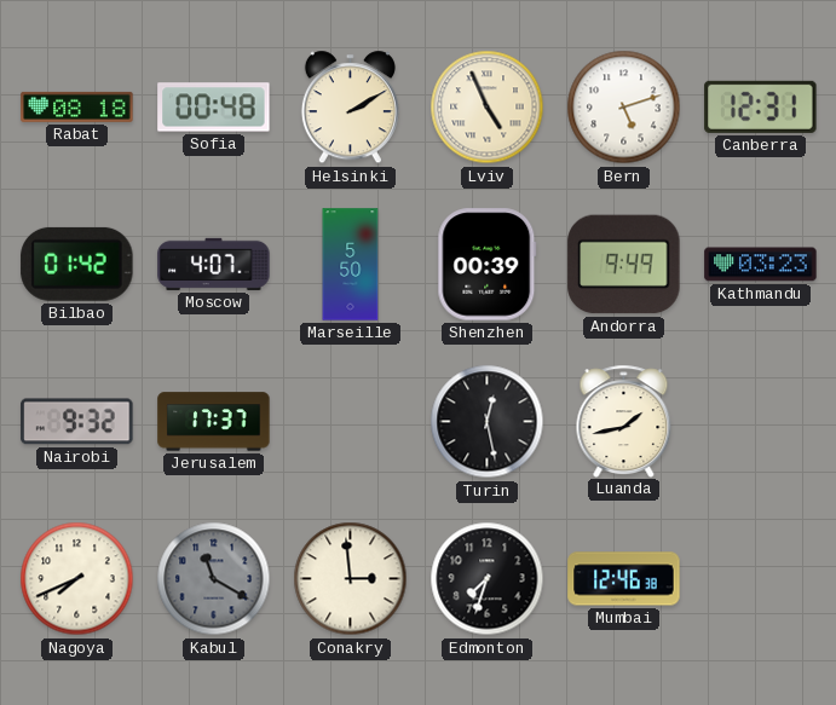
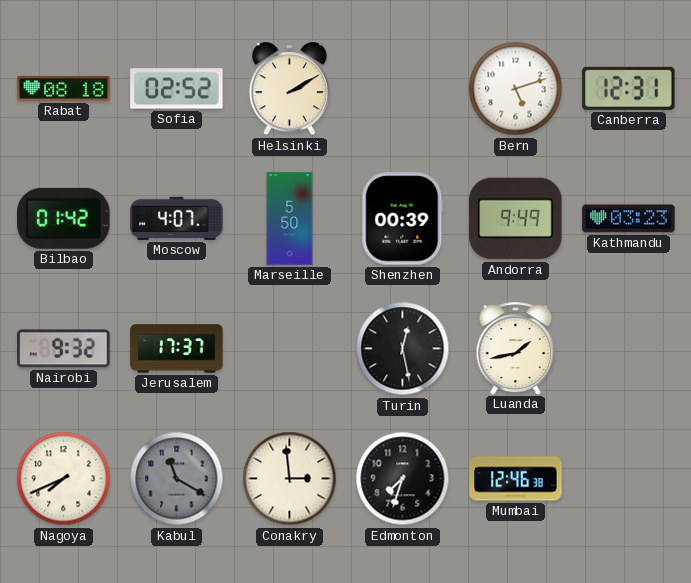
Sofia: 00:48 -> 02:52 (177, 89)
Lviv: 4:56 -> none (488, 108)
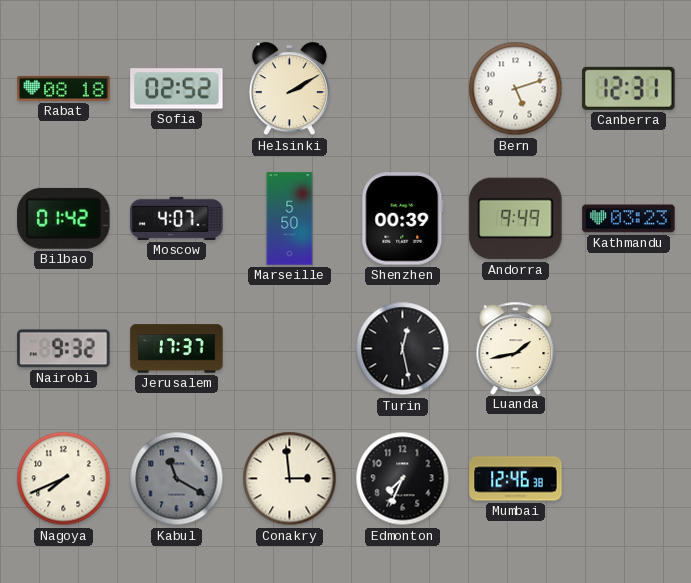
Edmonton: 7:33 -> 7:34 (403, 479)
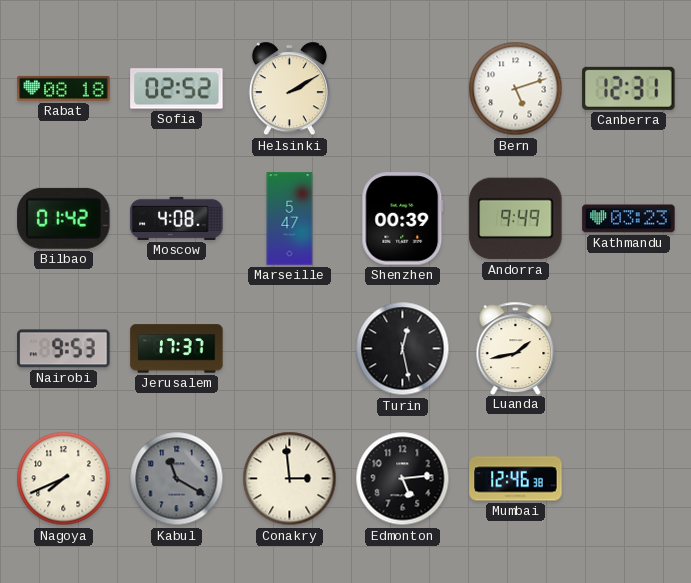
Moscow: 4:07 -> 4:08 (177, 218)
Marseille: 5:50 -> 5:47 (290, 219)
Nairobi: 9:32 -> 9:53 (64, 349)
Edmonton: 7:34 -> 5:14 (403, 479)
